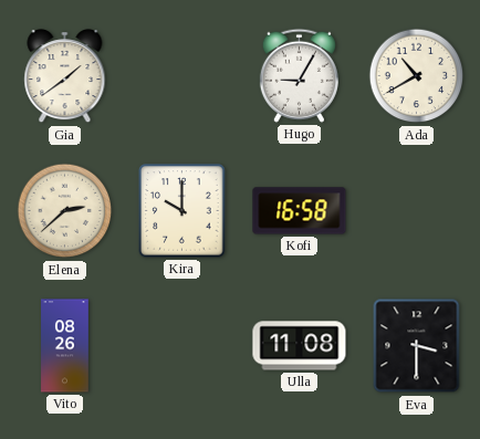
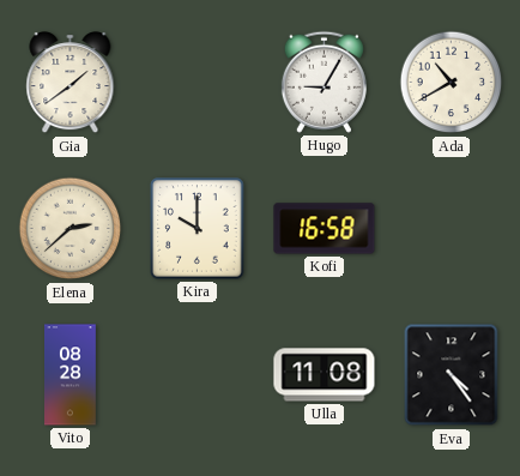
Vito: 08:26 -> 08:28 (71, 375)
Eva: 3:30 -> 4:24 (452, 375)
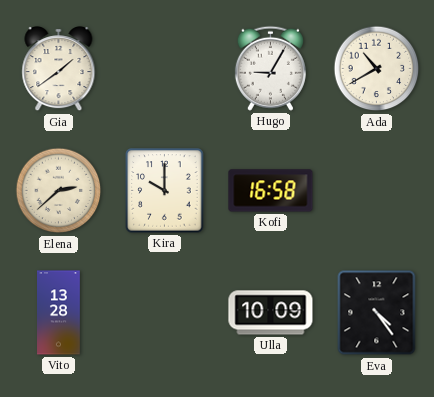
Vito: 08:28 -> 13:28 (59, 313)
Ulla: 11:08 -> 10:09 (271, 313)
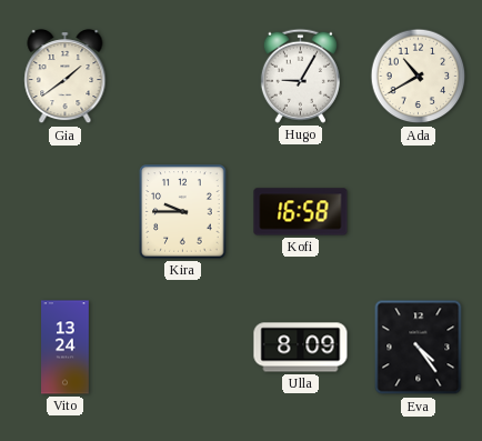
Elena: 2:38 -> none (59, 191)
Kira: 10:00 -> 9:45 (183, 212)
Vito: 13:28 -> 13:24 (66, 348)
Ulla: 10:09 -> 8:09 (301, 348)
